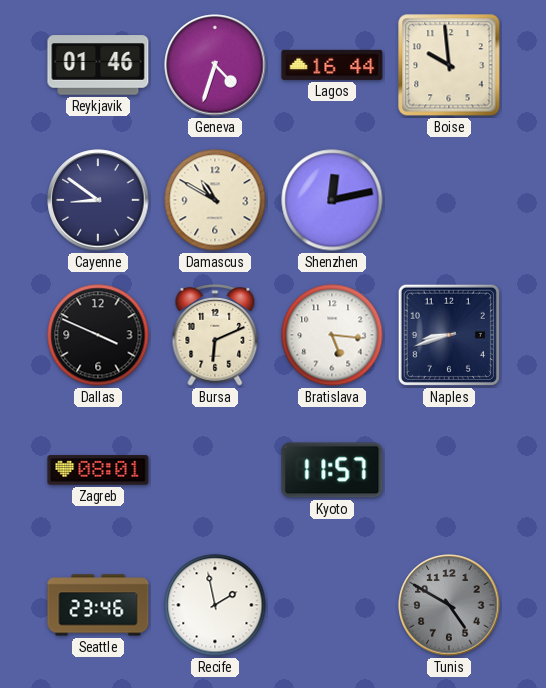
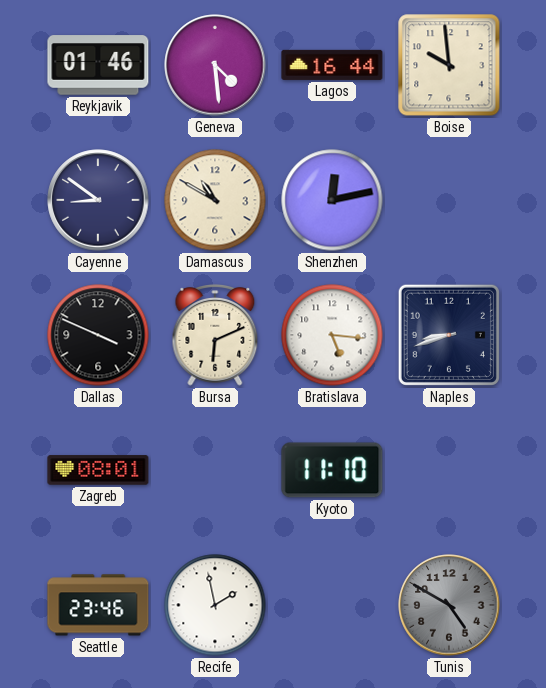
Geneva: 4:33 -> 4:29 (215, 65)
Kyoto: 11:57 -> 11:10 (332, 470)
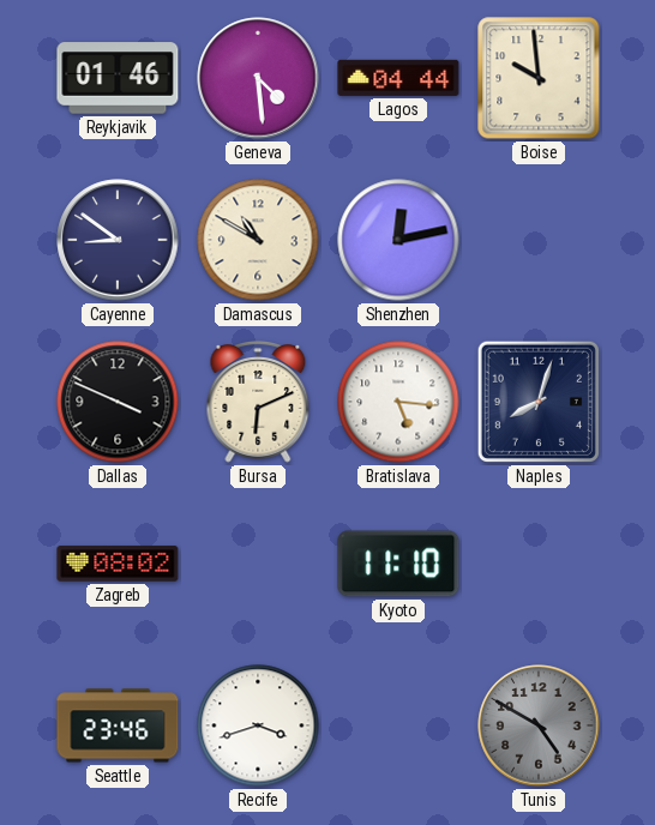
Lagos: 16:44 -> 04:44 (398, 78)
Naples: 8:42 -> 8:03 (539, 402)
Zagreb: 08:01 -> 08:02 (118, 564)
Recife: 1:58 -> 3:42 (258, 725)
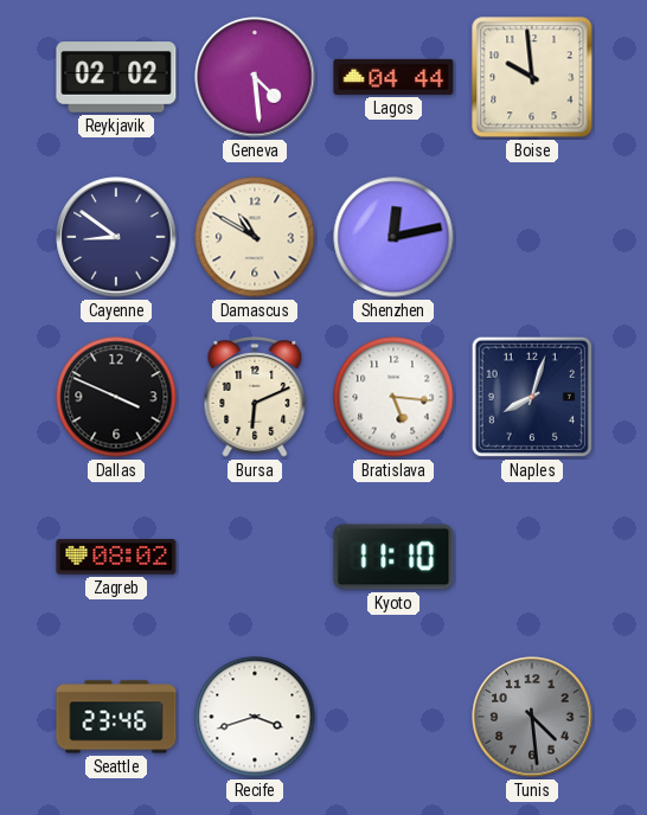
Reykjavik: 01:46 -> 02:02 (116, 77)
Tunis: 4:50 -> 4:29 (532, 717)
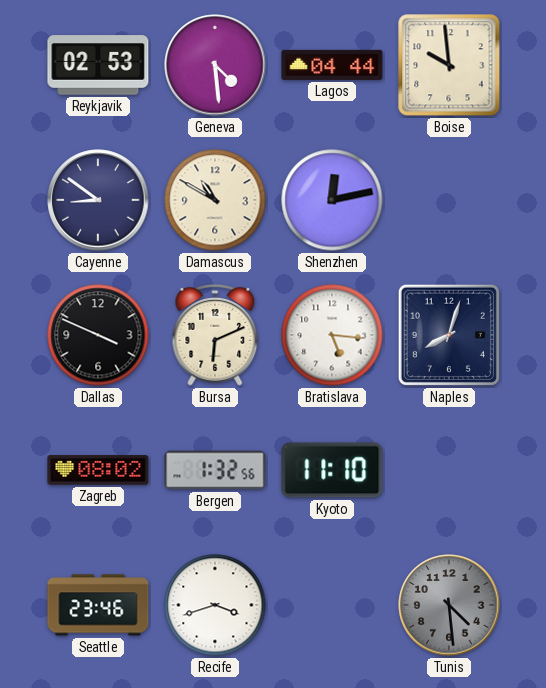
Reykjavik: 02:02 -> 02:53 (98, 65)
Bergen: none -> 1:32 (215, 470)
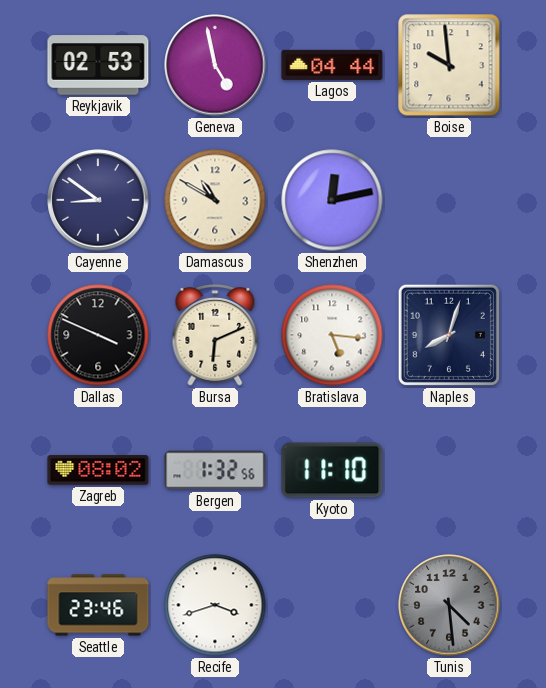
Geneva: 4:29 -> 4:58 (215, 65)
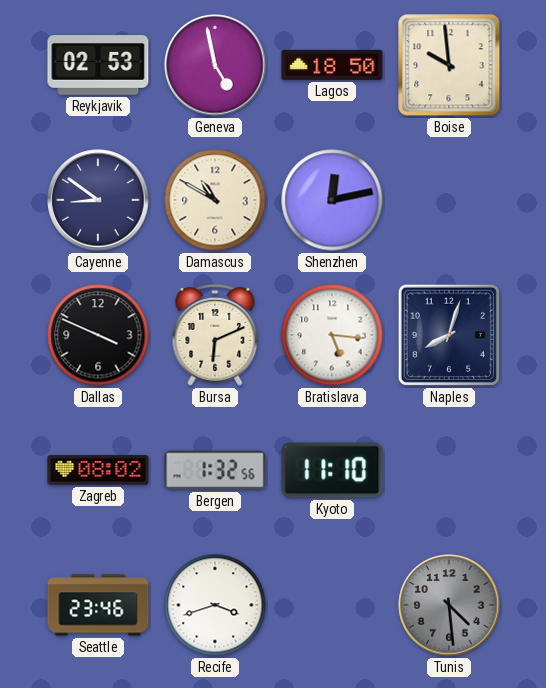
Lagos: 04:44 -> 18:50 (332, 65)
